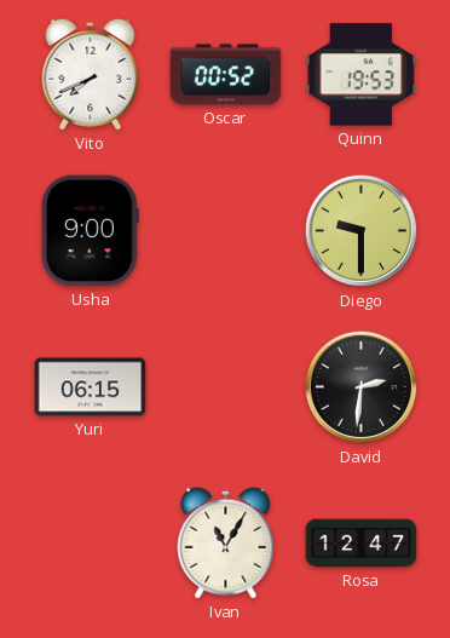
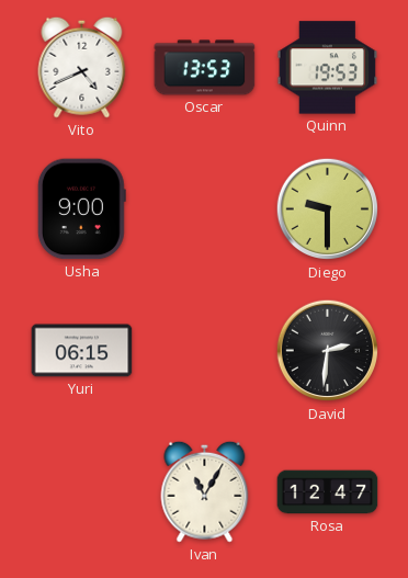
Vito: 7:41 -> 4:41 (82, 67)
Oscar: 00:52 -> 13:53 (205, 68)
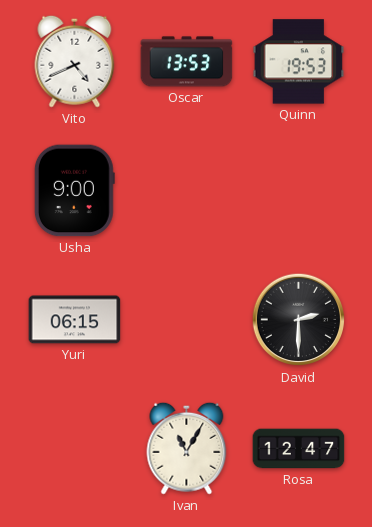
Diego: 9:30 -> none (328, 209)
David: 2:31 -> 2:30 (299, 320)
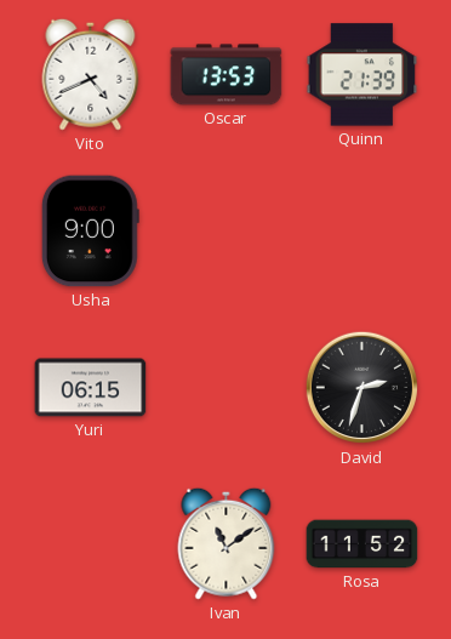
Quinn: 19:53 -> 21:39 (362, 75)
David: 2:30 -> 2:33 (362, 388)
Ivan: 11:05 -> 11:09 (227, 543)
Rosa: 12:47 -> 11:52 (362, 544)
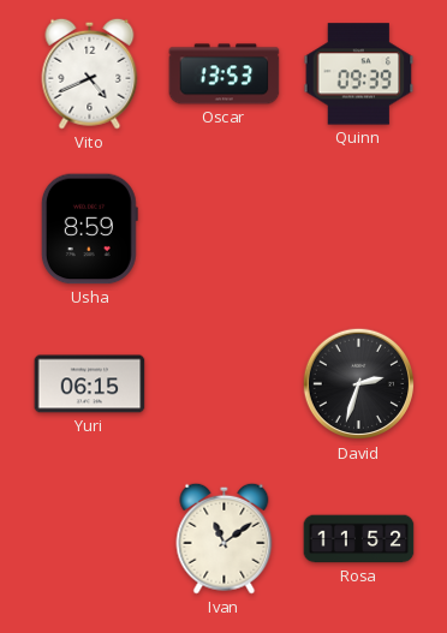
Quinn: 21:39 -> 09:39 (359, 74)
Usha: 9:00 -> 8:59 (89, 229)
